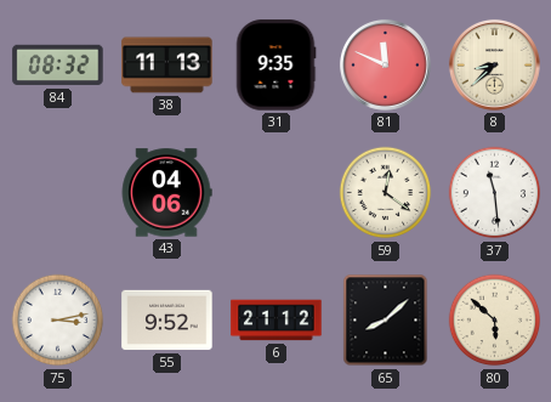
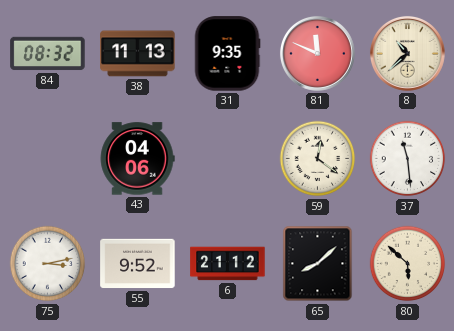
8: 8:38 -> 10:38 (407, 53)
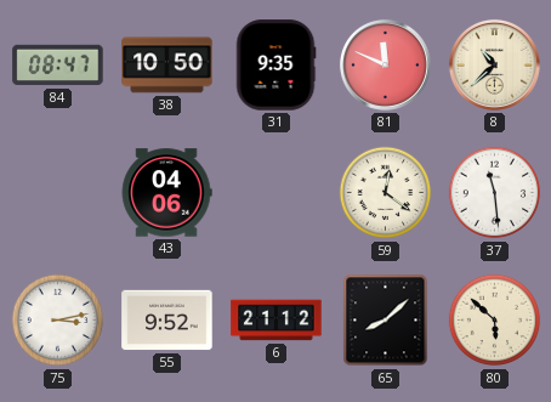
84: 08:32 -> 08:47 (58, 66)
38: 11:13 -> 10:50 (167, 66)
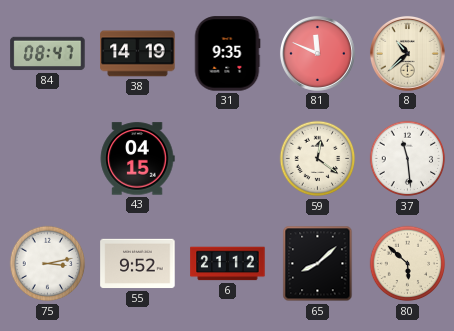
38: 10:50 -> 14:19 (138, 54)
43: 04:06 -> 04:15 (137, 159)
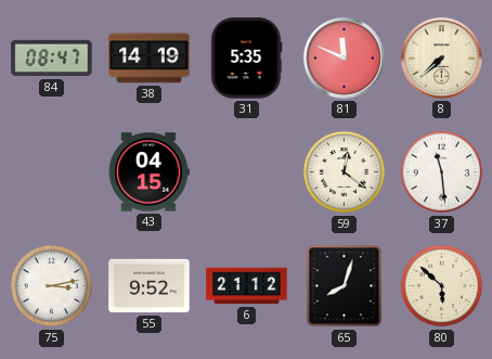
31: 9:35 -> 5:35 (246, 59)
8: 10:38 -> 7:38 (441, 57)
65: 8:08 -> 8:03 (345, 286)
